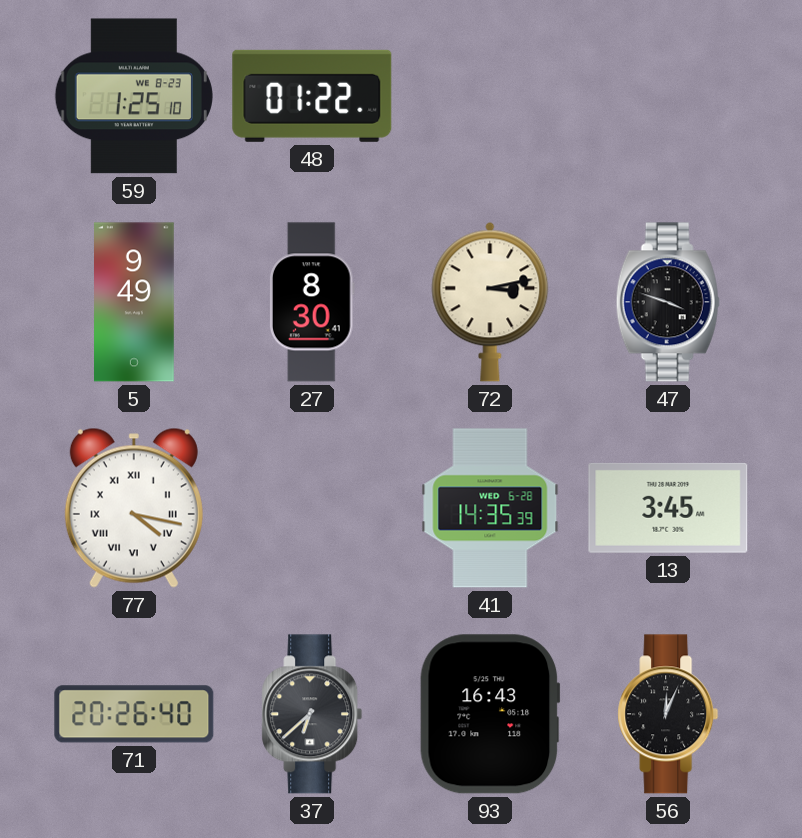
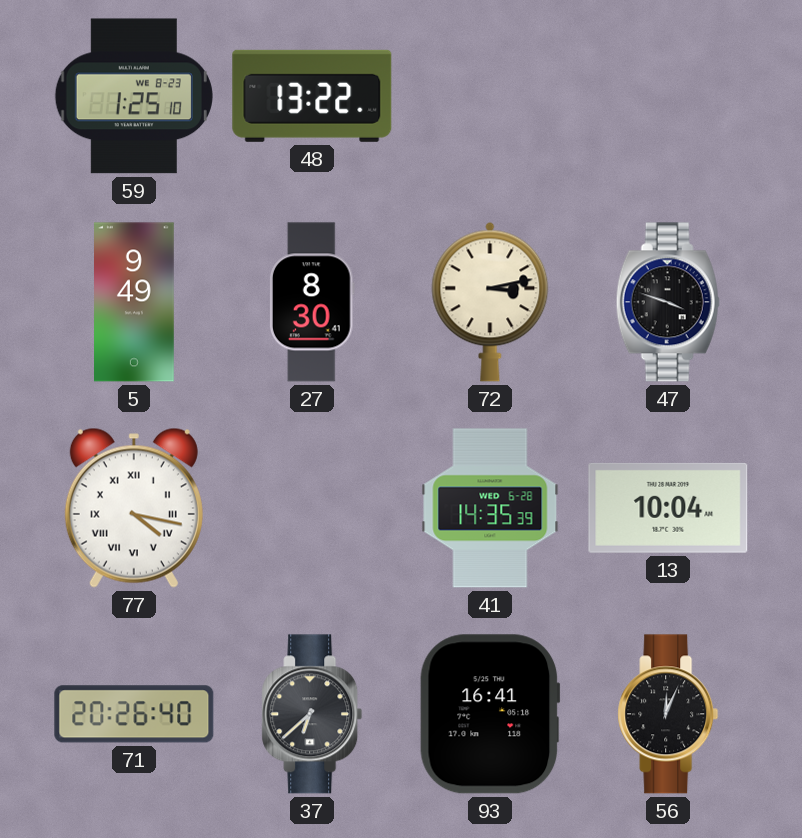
48: 01:22 -> 13:22 (312, 96)
13: 3:45 -> 10:04 (668, 508)
93: 16:43 -> 16:41 (490, 714)
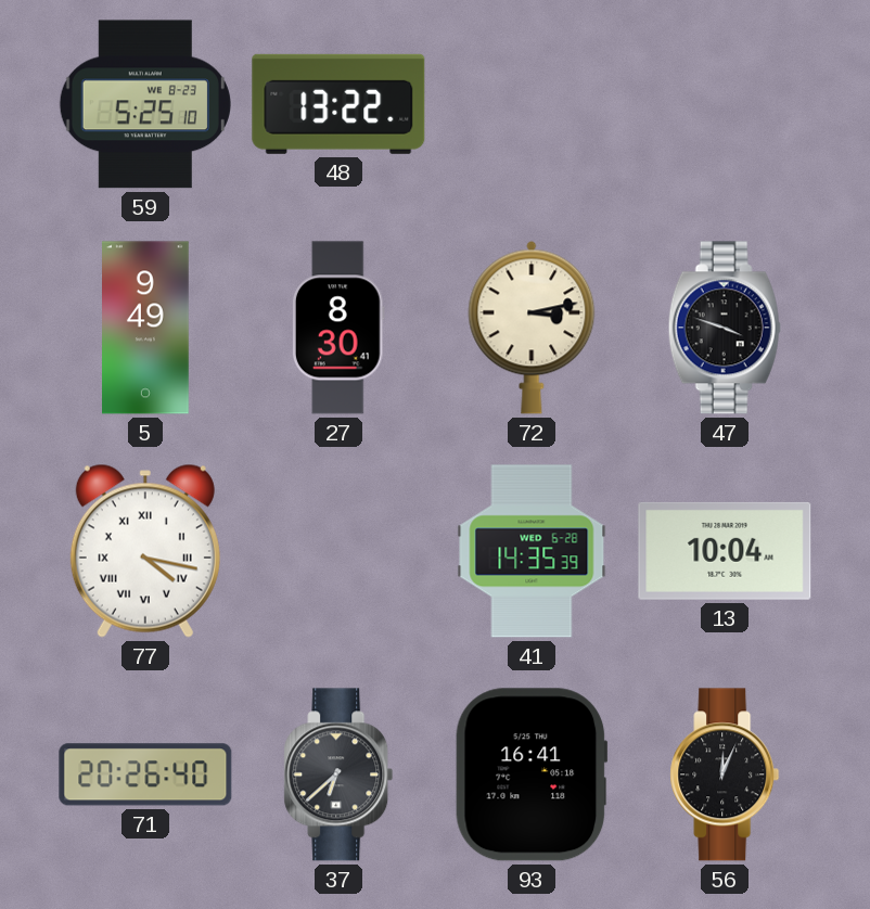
59: 1:25 -> 5:25 (145, 104)
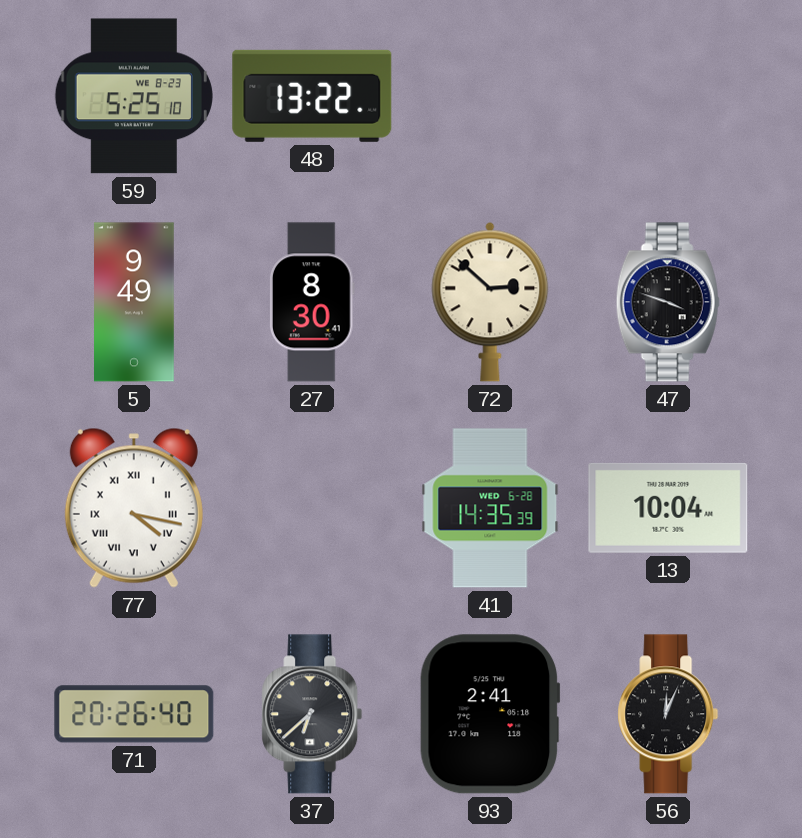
72: 3:13 -> 2:52 (490, 302)
93: 16:41 -> 2:41 (490, 714)
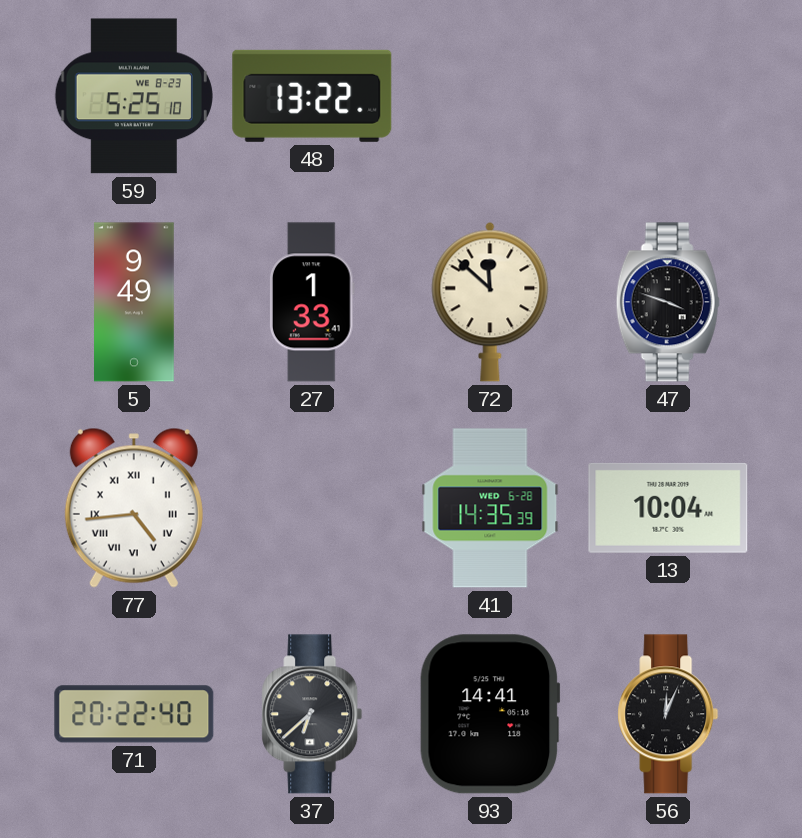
27: 8:30 -> 1:33 (312, 302)
72: 2:52 -> 11:52 (490, 302)
77: 4:17 -> 4:44 (134, 508)
71: 20:26 -> 20:22 (134, 714)
93: 2:41 -> 14:41 (490, 714)
